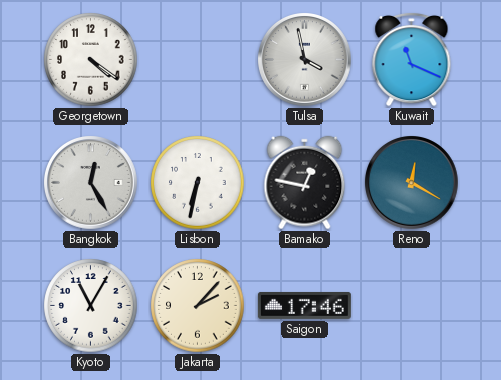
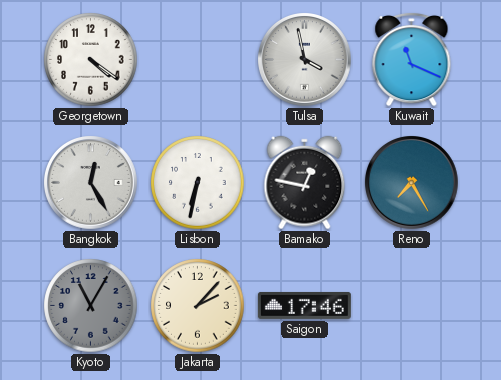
Reno: 12:20 -> 7:25 (412, 183)
Kyoto dial: white -> grey (91, 306)
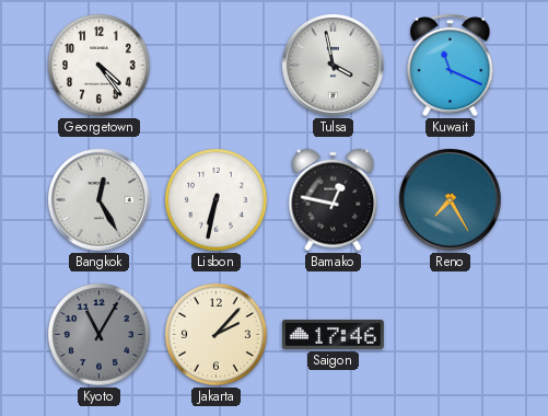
Georgetown: 4:21 -> 4:24 (100, 66)
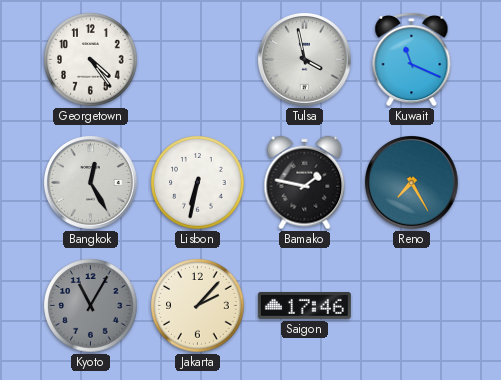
Bamako: 12:47 -> 1:47 (305, 183)
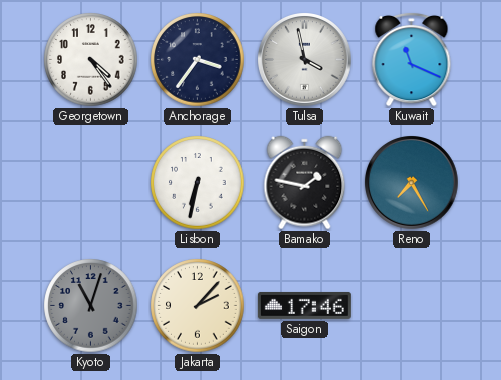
Anchorage: none -> 3:36 (198, 60)
Bangkok: 12:25 -> none (91, 183)
Kyoto: 11:05 -> 11:03 (91, 306)
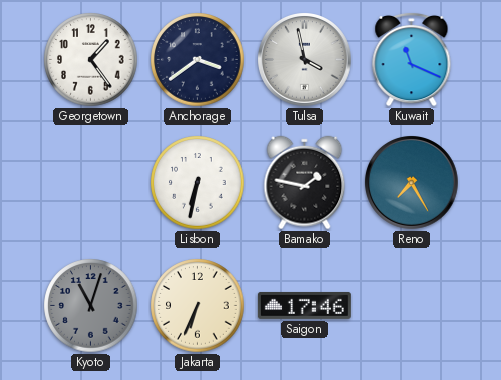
Georgetown: 4:24 -> 1:24 (91, 60)
Anchorage: 3:36 -> 3:39 (198, 60)
Jakarta: 2:07 -> 6:34 (198, 306)
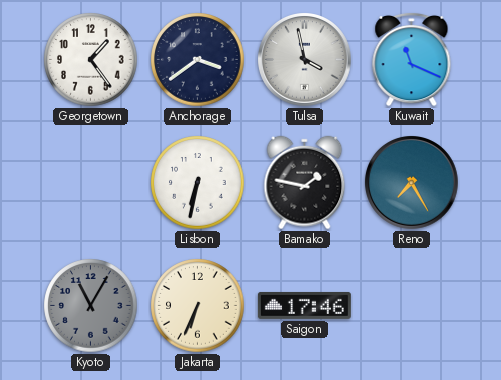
Kyoto: 11:03 -> 11:05 (91, 306)
